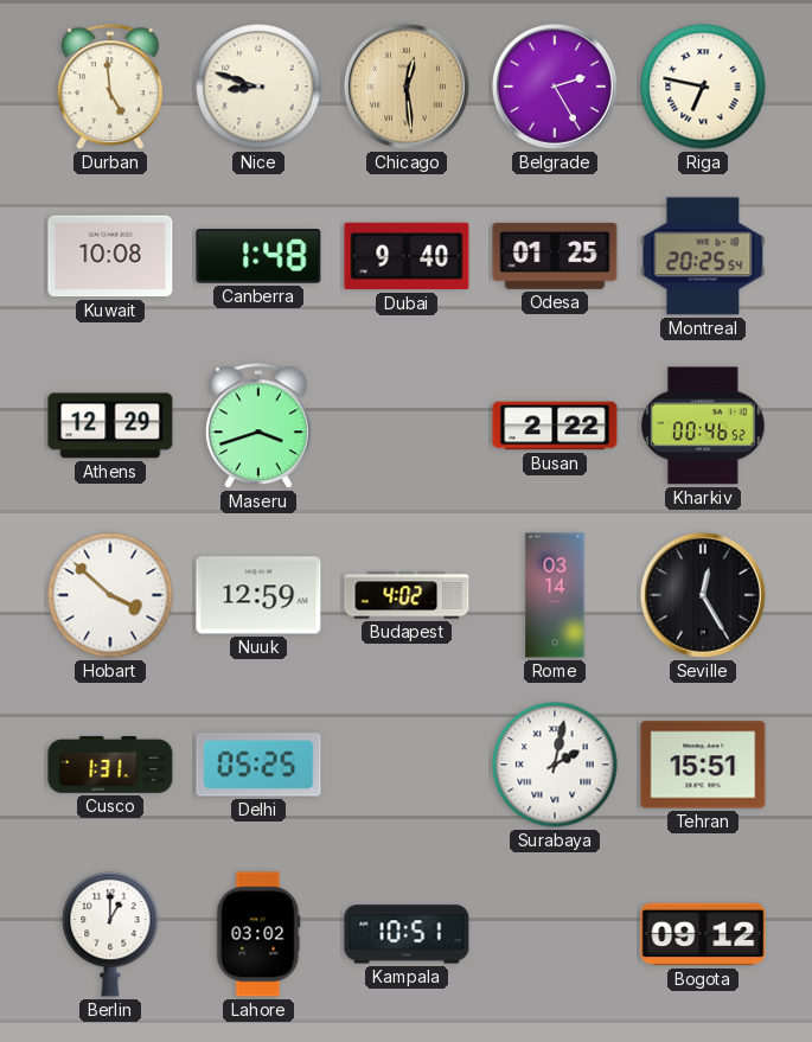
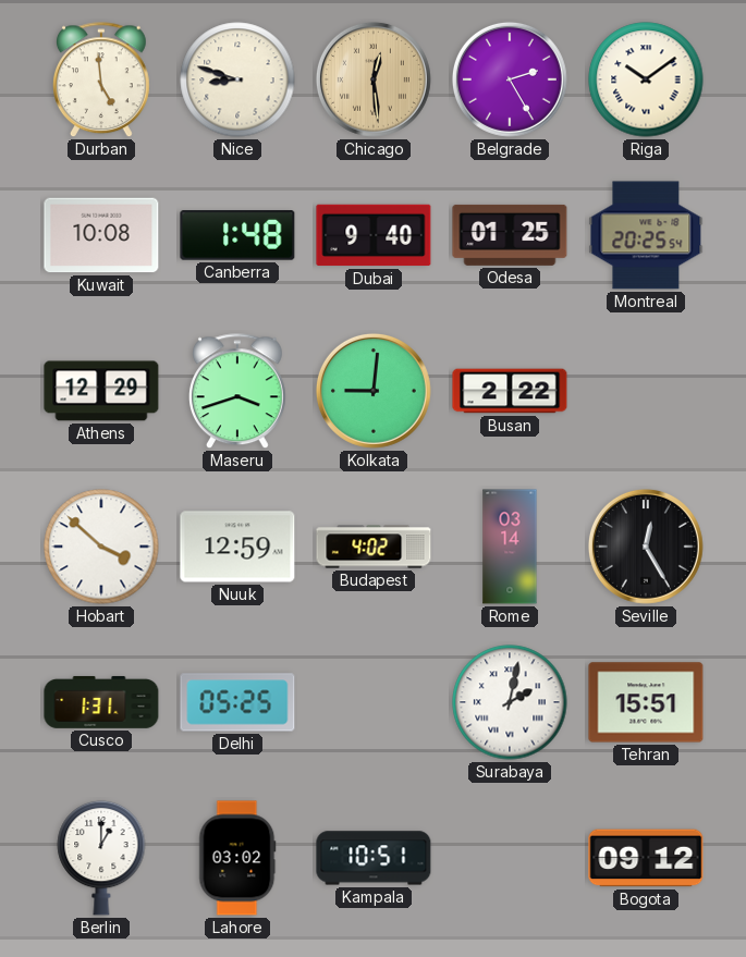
Riga: 6:47 -> 10:09 (646, 79)
Kolkata: none -> 9:01 (374, 391)
Kharkiv: 00:46 -> none (703, 426)
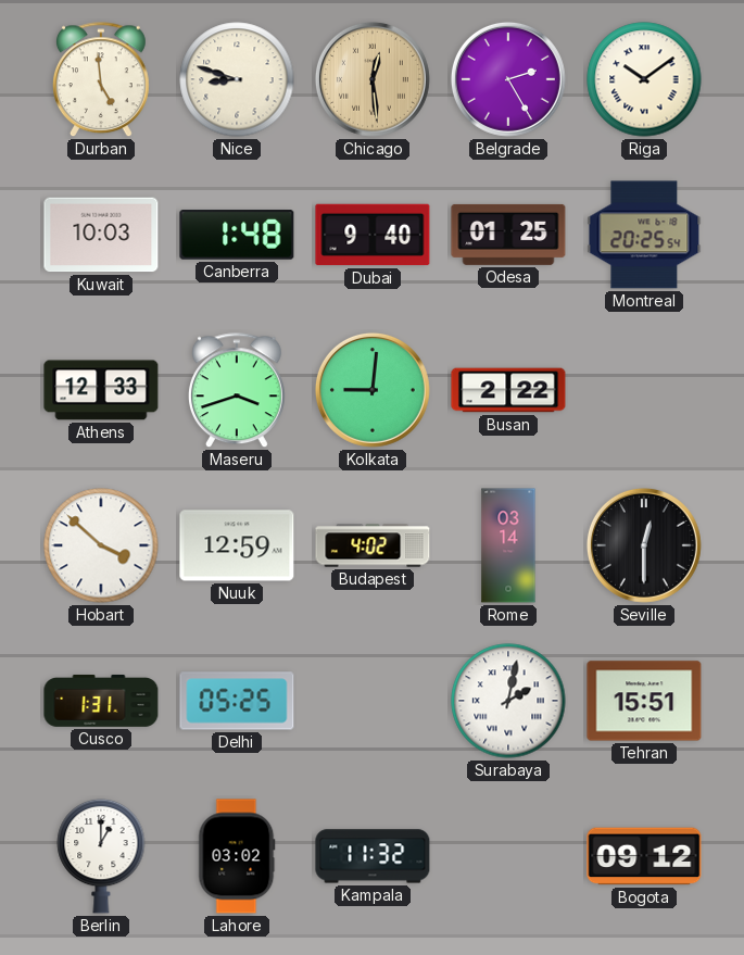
Kuwait: 10:08 -> 10:03 (101, 235)
Athens: 12:29 -> 12:33 (101, 390)
Seville: 12:25 -> 12:30 (644, 545)
Kampala: 10:51 -> 11:32 (373, 856)
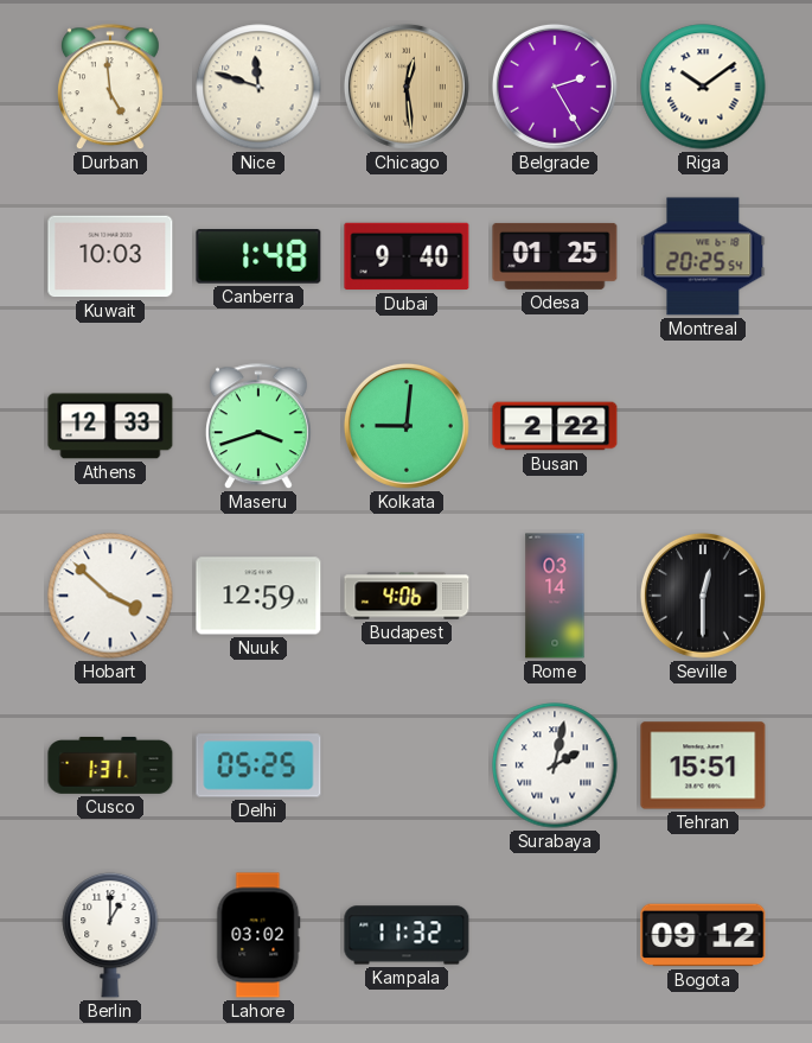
Nice: 8:48 -> 11:48 (258, 87)
Budapest: 4:02 -> 4:06 (407, 596)
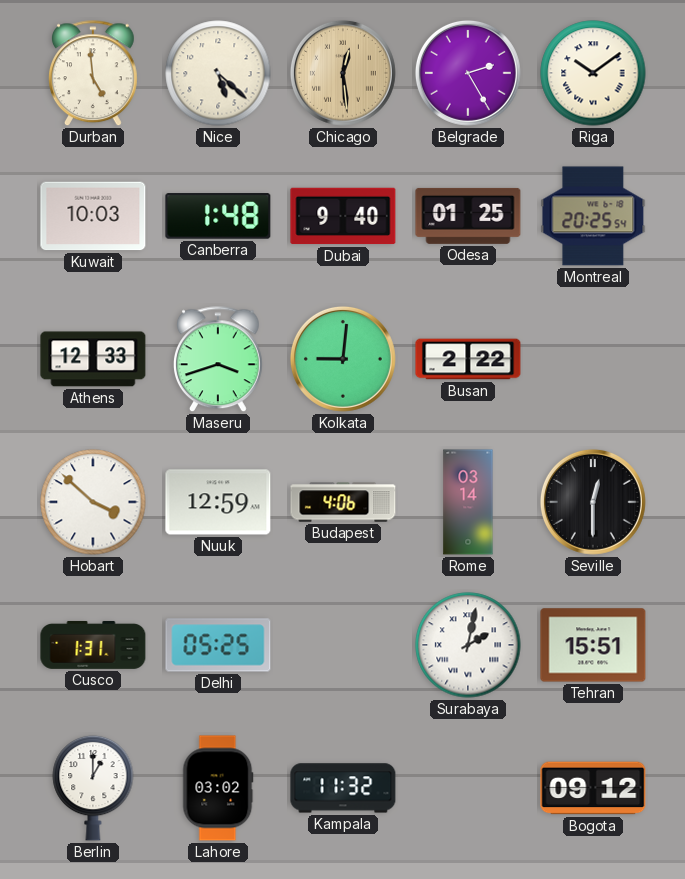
Nice: 11:48 -> 5:22 (218, 73)
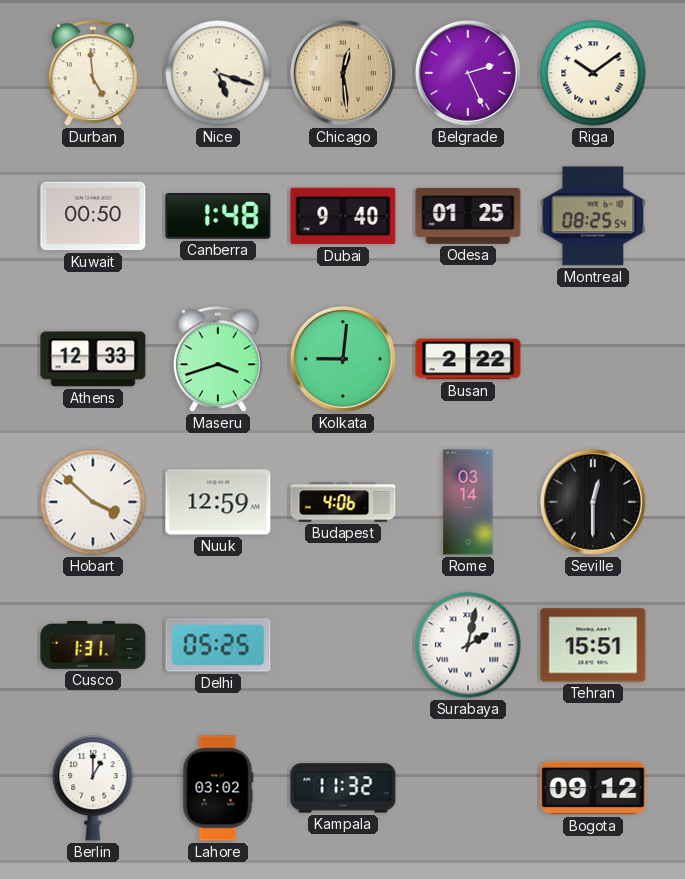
Nice: 5:22 -> 5:18 (218, 73)
Belgrade: 2:25 -> 2:26 (468, 73)
Kuwait: 10:03 -> 00:50 (93, 216)
Montreal: 20:25 -> 08:25 (593, 216)
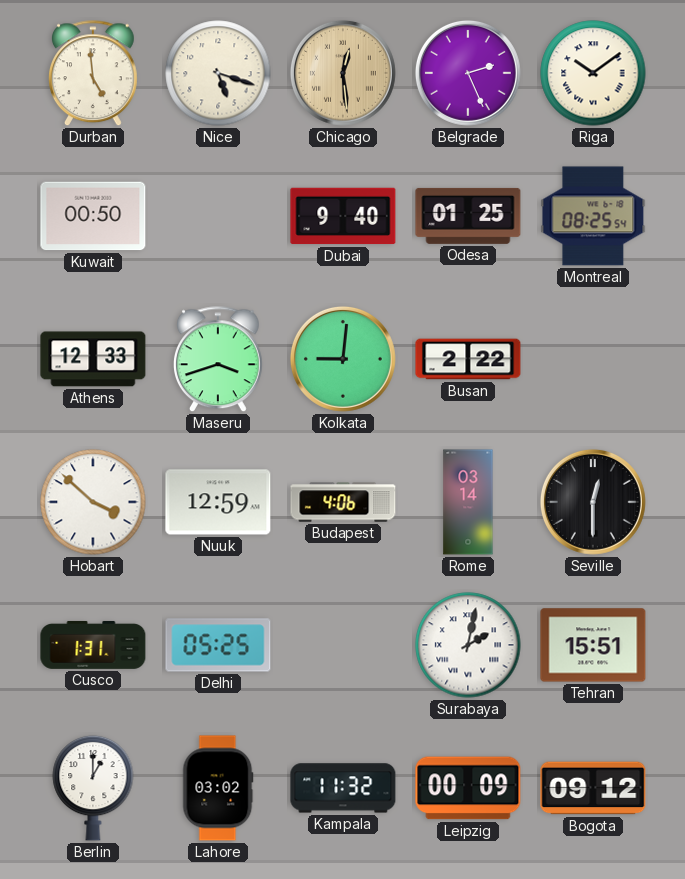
Canberra: 1:48 -> none (218, 216)
Leipzig: none -> 00:09 (468, 788)
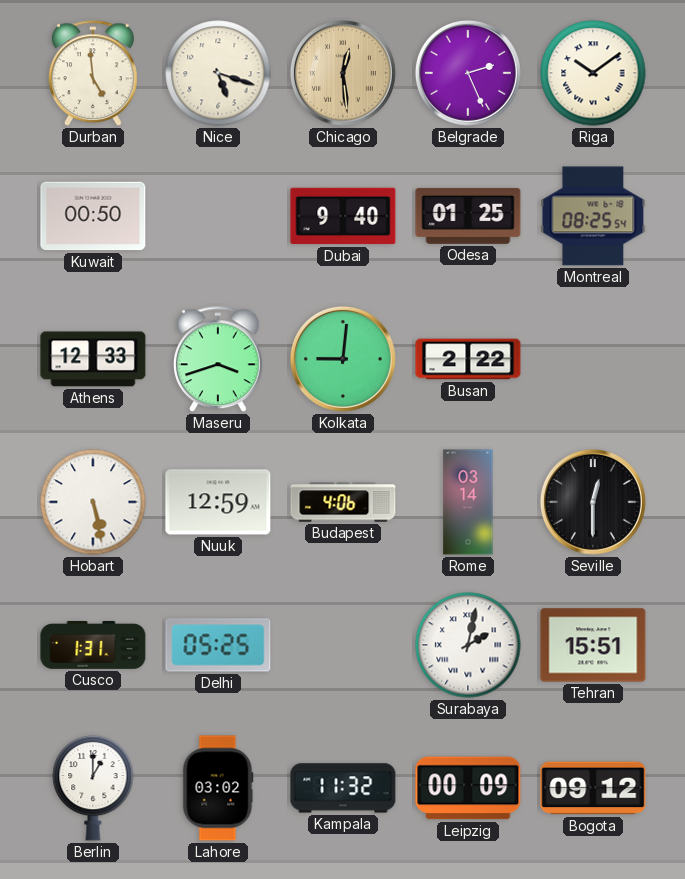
Hobart: 3:52 -> 5:28 (93, 502)
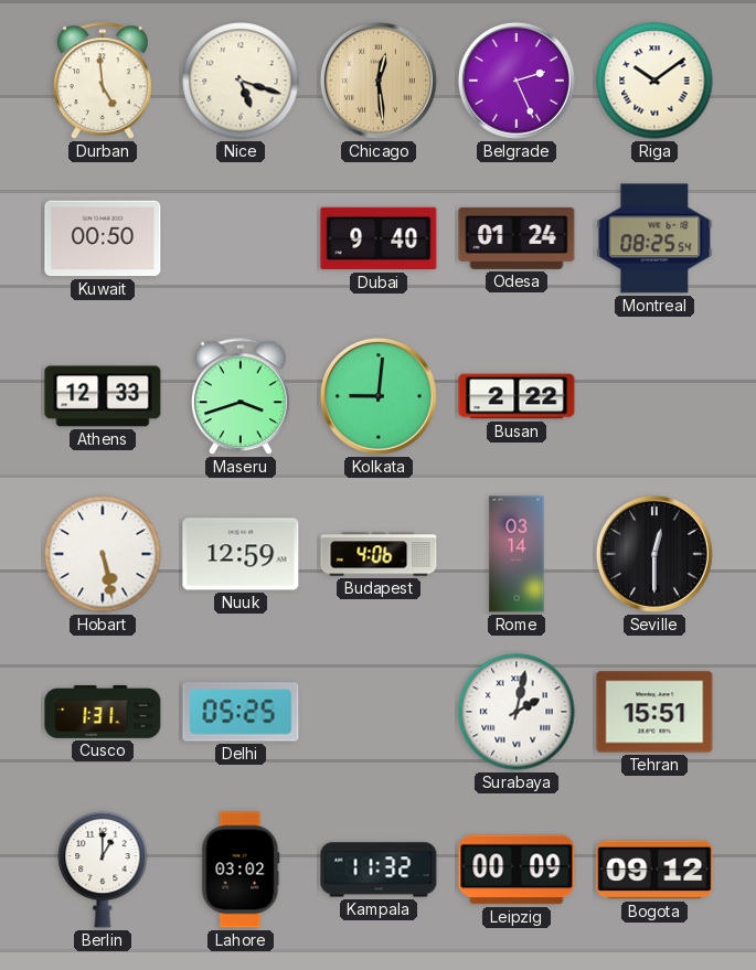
Odesa: 01:25 -> 01:24 (517, 238)
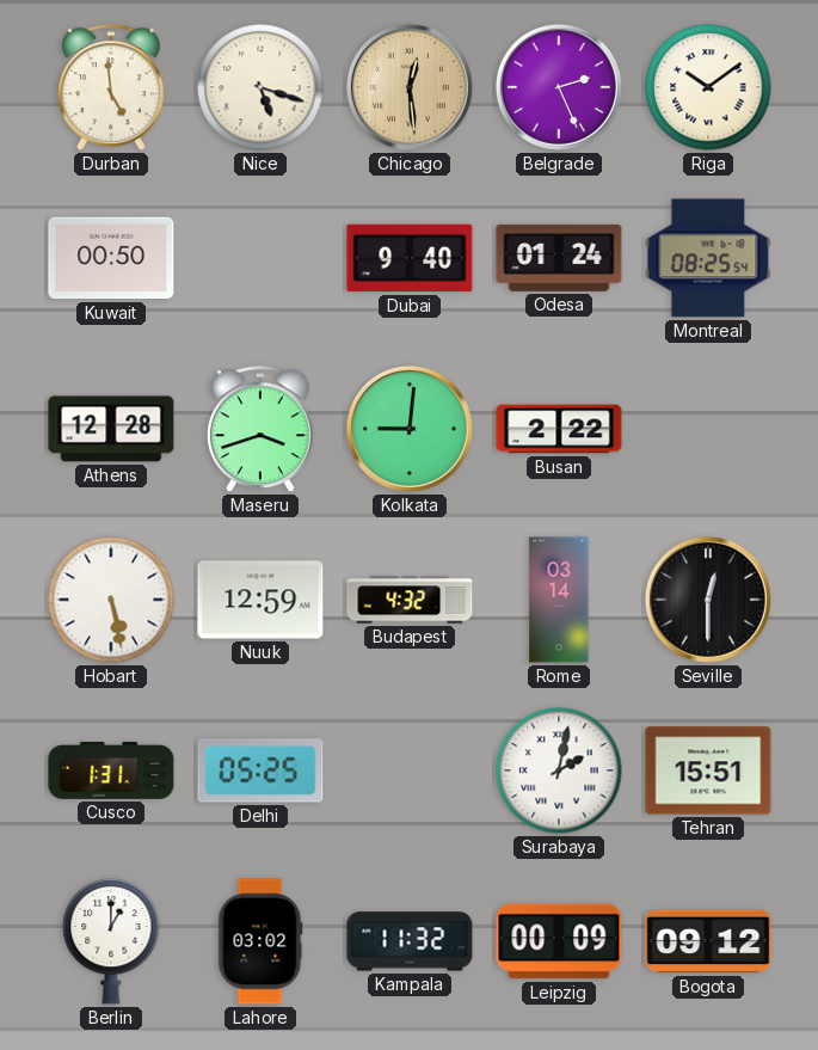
Athens: 12:33 -> 12:28 (111, 429)
Budapest: 4:06 -> 4:32 (410, 600)
